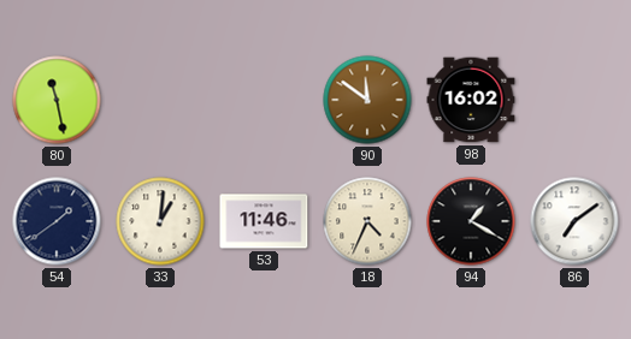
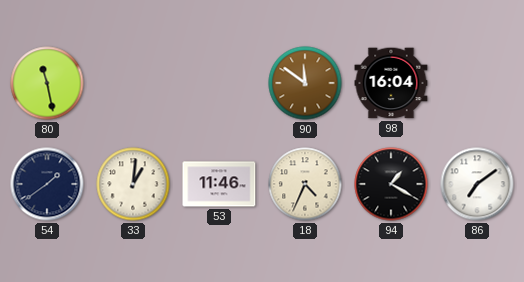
98: 16:02 -> 16:04 (391, 83)
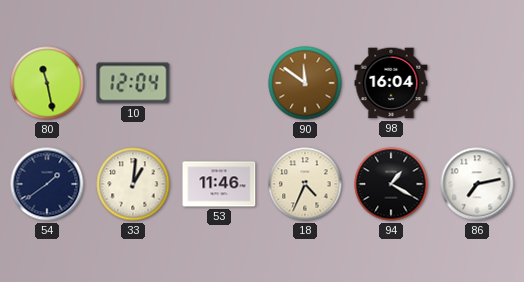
10: none -> 12:04 (133, 83)
86: 7:09 -> 7:13 (477, 184)
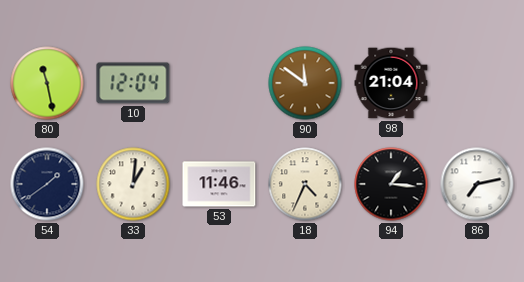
98: 16:04 -> 21:04 (391, 83)
94: 1:20 -> 1:16 (391, 184)
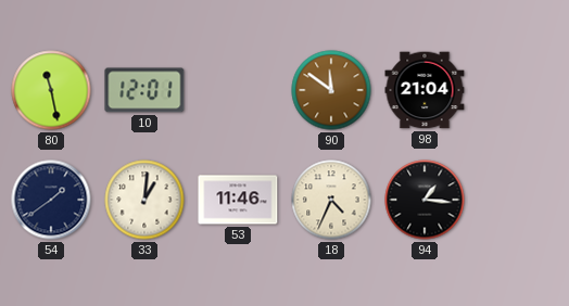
10: 12:04 -> 12:01 (144, 90)
86: 7:13 -> none (477, 184)
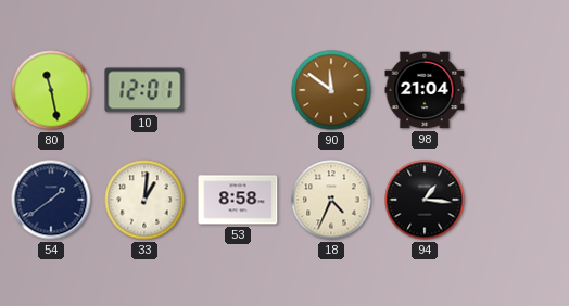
53: 11:46 -> 8:58 (238, 200)
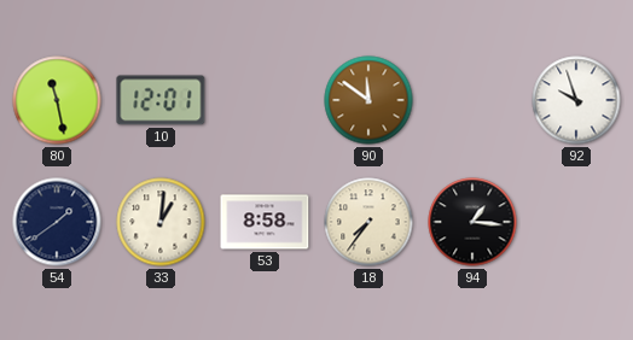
98: 21:04 -> none (425, 90)
92: none -> 9:57 (576, 100)
18: 4:34 -> 7:36 (368, 222)
